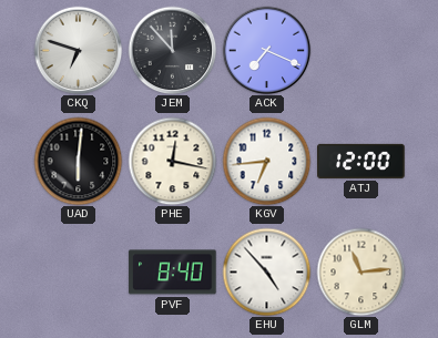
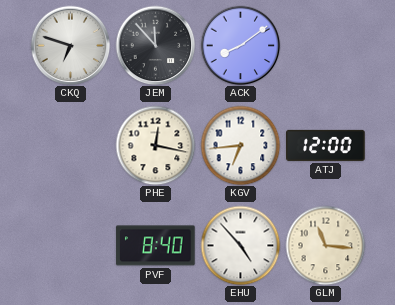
ACK: 7:19 -> 8:09 (240, 45)
UAD: 6:01 -> none (78, 161)
GLM: 11:14 -> 11:16 (325, 245)
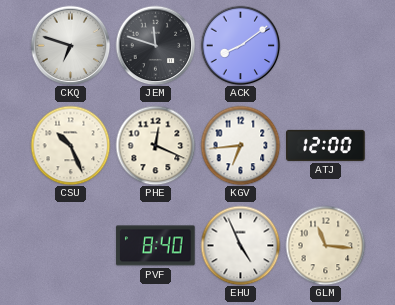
JEM: 11:53 -> 11:48 (155, 45)
CSU: none -> 10:26 (70, 145)
PHE: 12:17 -> 12:19 (155, 145)
EHU: 4:53 -> 4:56 (240, 245)
